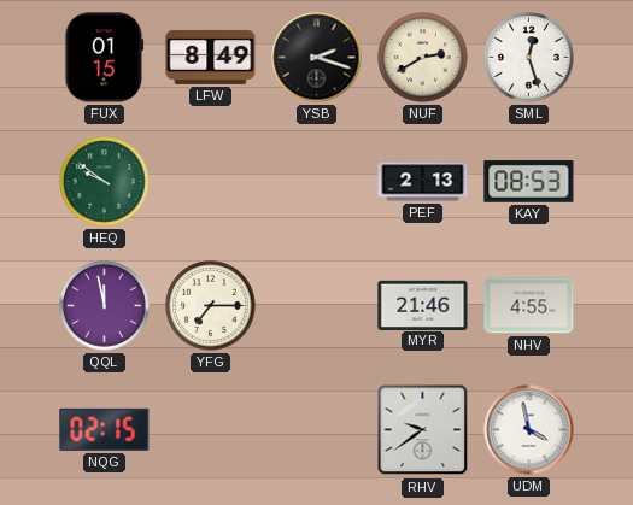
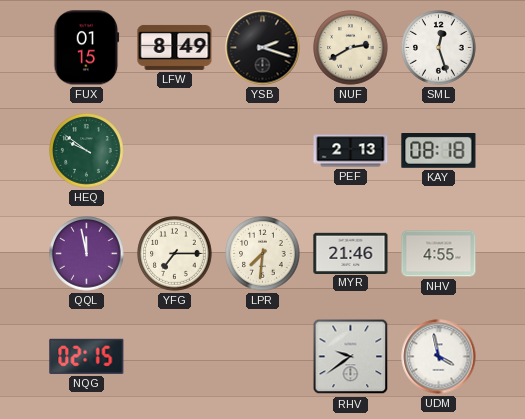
KAY: 08:53 -> 08:18 (439, 151)
LPR: none -> 7:31 (263, 254)
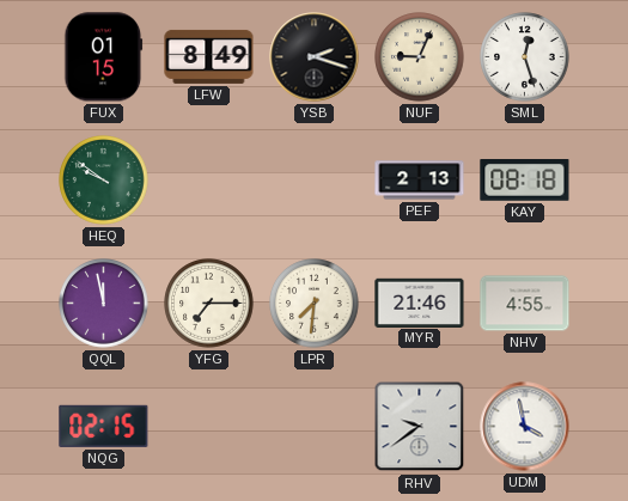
NUF: 2:40 -> 9:04 (420, 57)
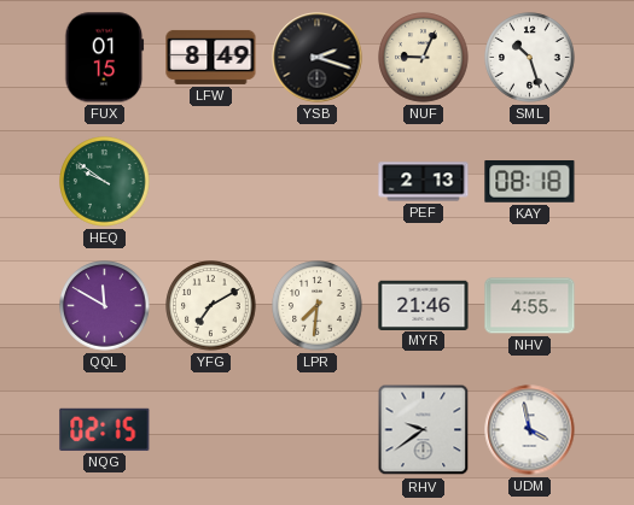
SML: 12:27 -> 10:27 (530, 58)
QQL: 11:58 -> 11:50 (105, 306)
YFG: 7:15 -> 7:10 (211, 306)
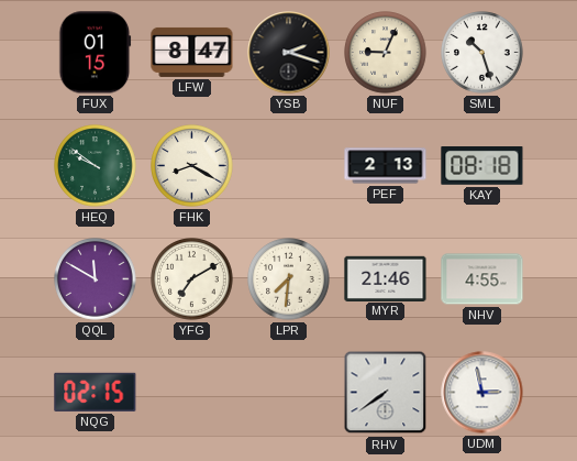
LFW: 8:49 -> 8:47 (192, 52)
FHK: none -> 8:20 (192, 166)
RHV: 9:39 -> 7:39 (386, 393)
UDM: 3:58 -> 2:58 (482, 393)
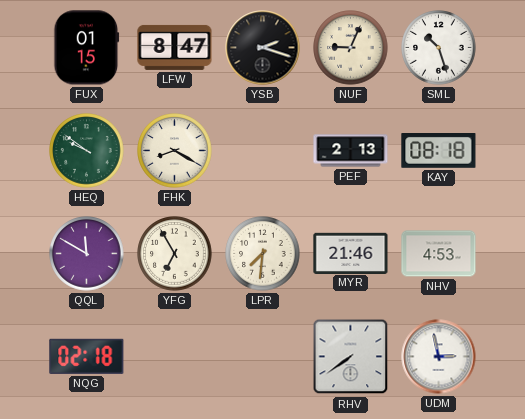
YFG: 7:10 -> 6:55 (175, 254)
NHV: 4:55 -> 4:53 (439, 254)
NQG: 02:15 -> 02:18 (87, 356)
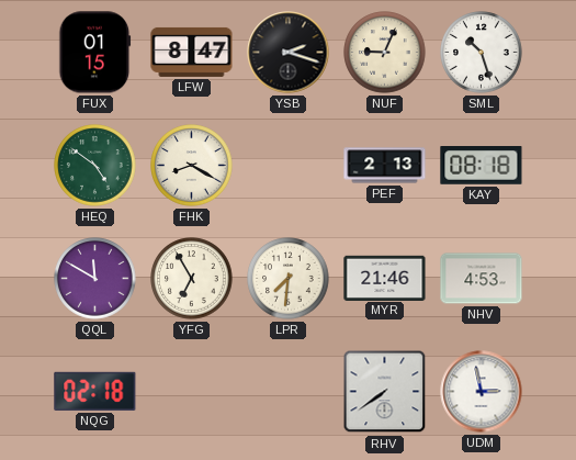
HEQ: 9:51 -> 4:51 (95, 166)
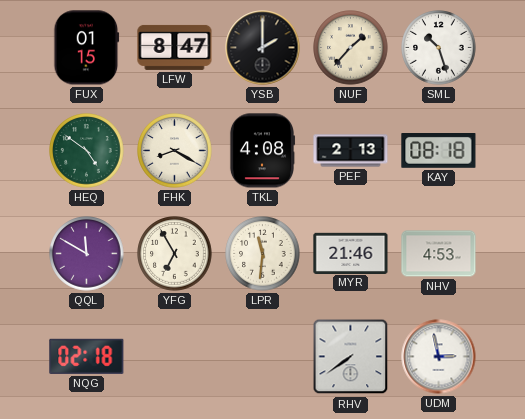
YSB: 2:18 -> 2:00 (263, 48)
NUF: 9:04 -> 1:37 (351, 48)
TKL: none -> 4:08 (262, 151)
LPR: 7:31 -> 11:31 (263, 254)
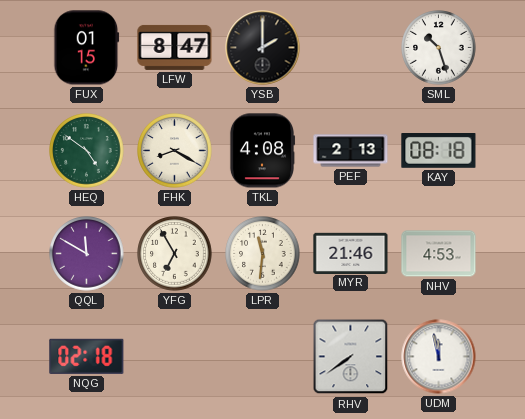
NUF: 1:37 -> none (351, 48)
UDM: 2:58 -> 11:58 (439, 357)
